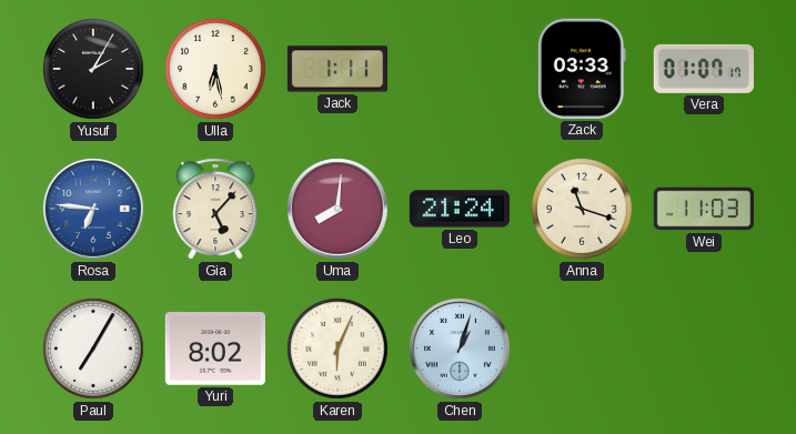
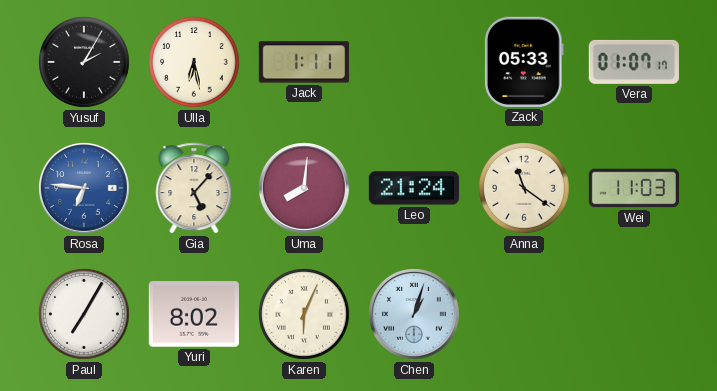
Zack: 03:33 -> 05:33 (524, 62)
Anna: 11:18 -> 11:21 (525, 189)
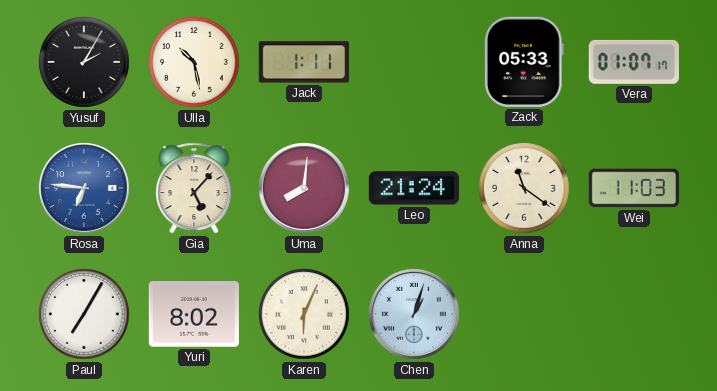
Ulla: 6:28 -> 10:28 (195, 63)
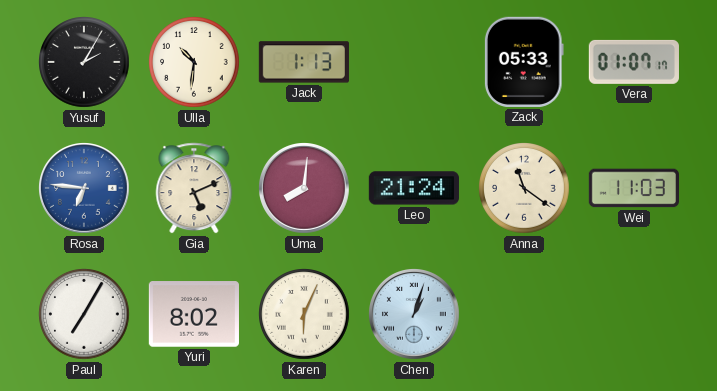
Ulla: 10:28 -> 10:31 (195, 63)
Jack: 1:11 -> 1:13 (304, 62)
Gia: 5:07 -> 5:11 (194, 188)
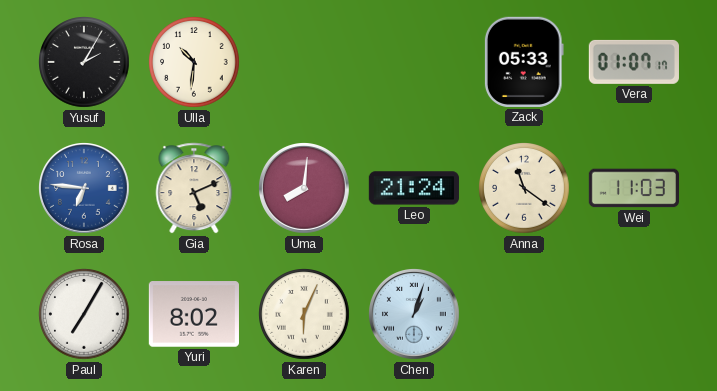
Jack: 1:13 -> none (304, 62)
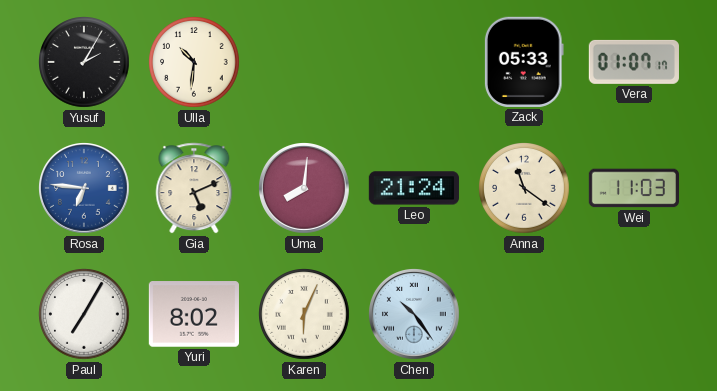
Chen: 1:03 -> 10:24 (415, 315)
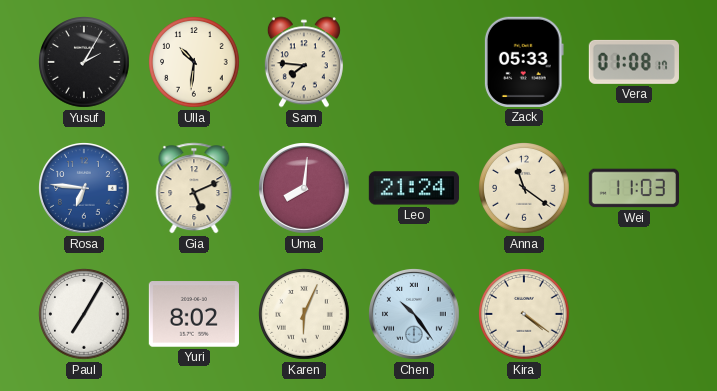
Sam: none -> 7:46 (304, 62)
Vera: 01:07 -> 01:08 (634, 62)
Kira: none -> 4:21 (525, 315)
